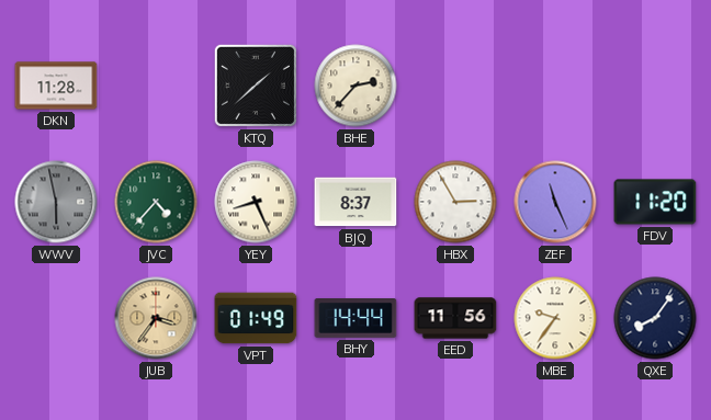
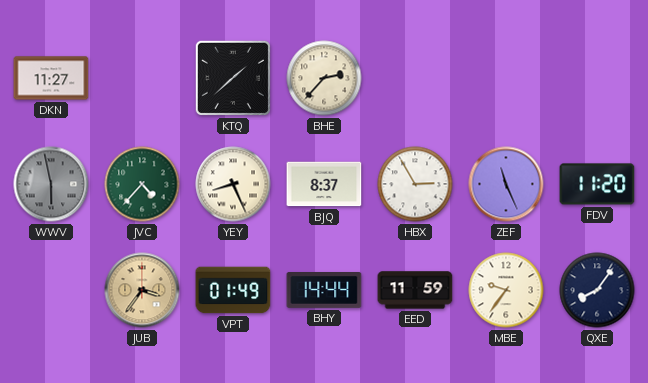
DKN: 11:28 -> 11:27 (51, 78)
EED: 11:56 -> 11:59 (415, 290)
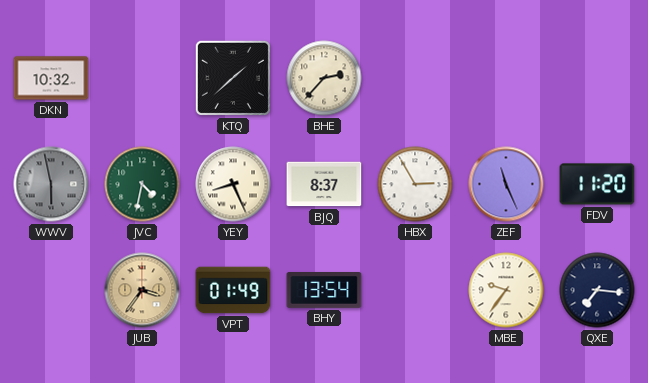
DKN: 11:27 -> 10:32 (51, 78)
JVC: 4:37 -> 4:32 (142, 184)
BHY: 14:44 -> 13:54 (324, 291)
EED: 11:59 -> none (415, 290)
QXE: 8:06 -> 7:16 (597, 290)
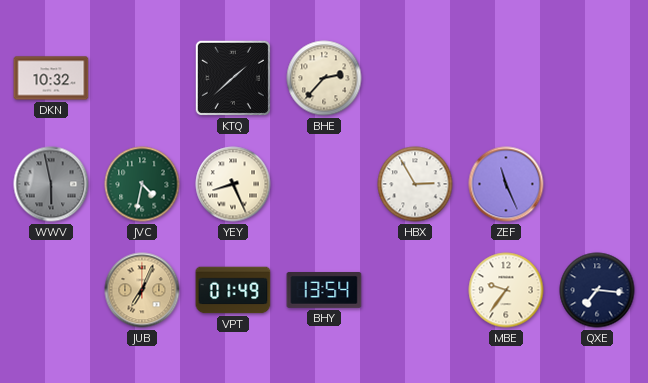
BJQ: 8:37 -> none (324, 184)
FDV: 11:20 -> none (597, 184)
JUB: 3:36 -> 7:04 (142, 290)
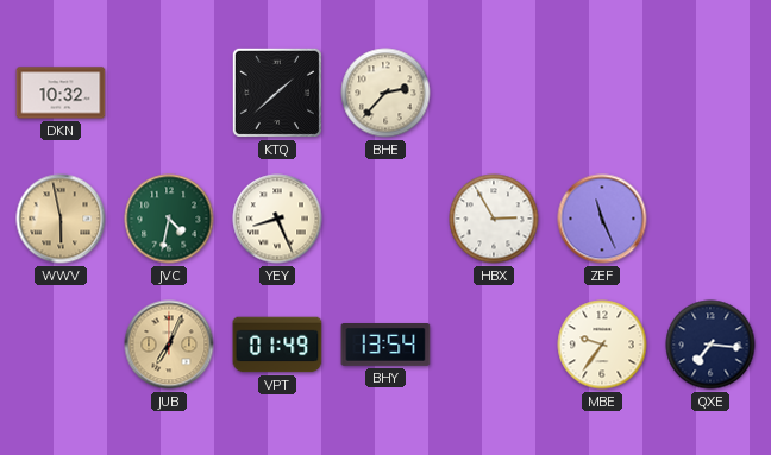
WWV dial: grey -> champagne (61, 219)
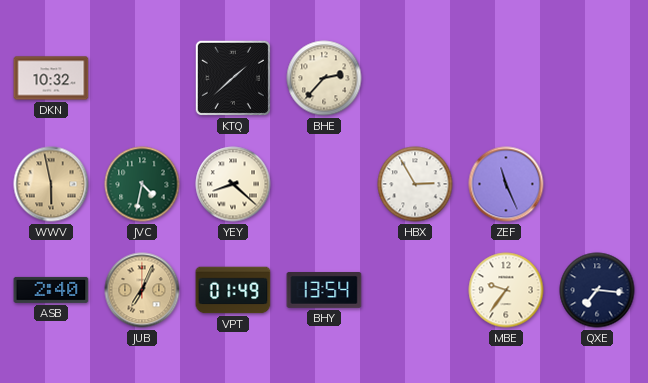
YEY: 8:26 -> 8:22 (233, 184)
ASB: none -> 2:40 (51, 290)
